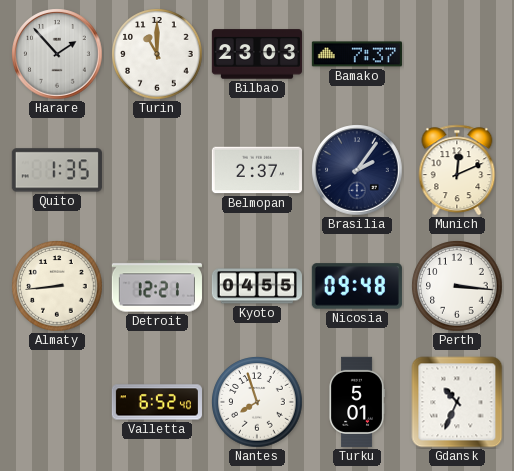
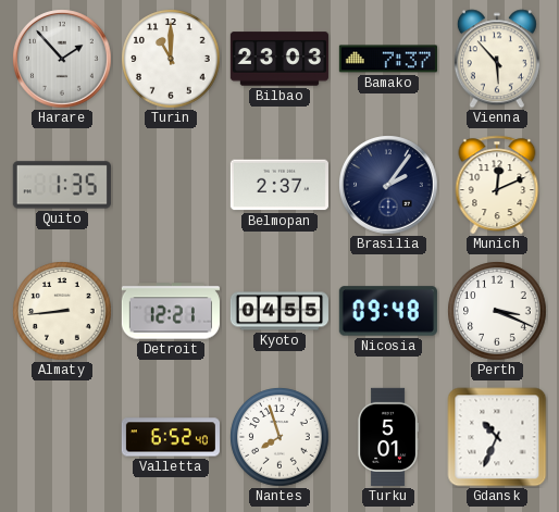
Vienna: none -> 5:53 (497, 59)
Perth: 3:16 -> 3:19 (497, 311)
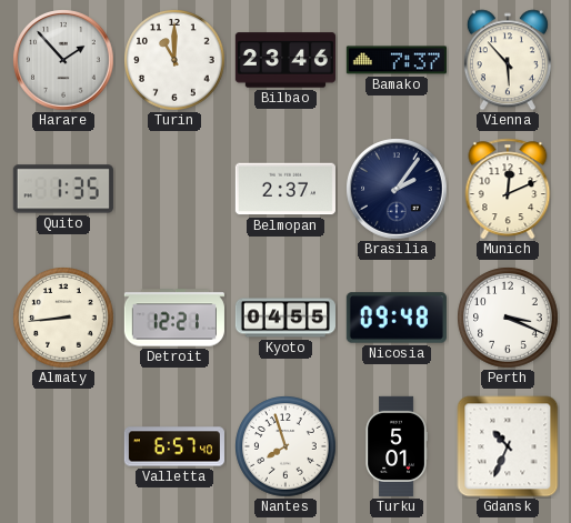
Bilbao: 23:03 -> 23:46 (285, 60)
Valletta: 6:52 -> 6:57 (174, 446)
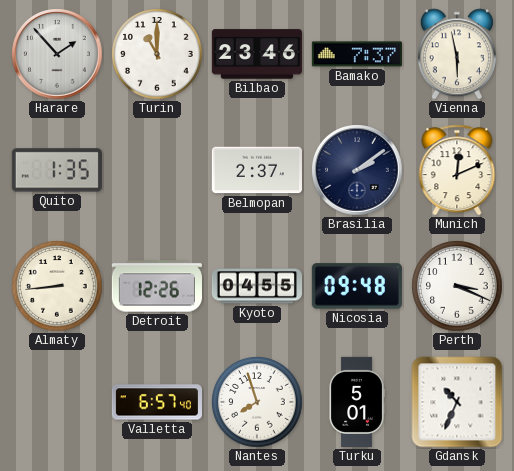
Vienna: 5:53 -> 5:58 (457, 54)
Brasilia: 2:06 -> 2:09 (357, 170)
Detroit: 12:21 -> 12:26 (157, 286)
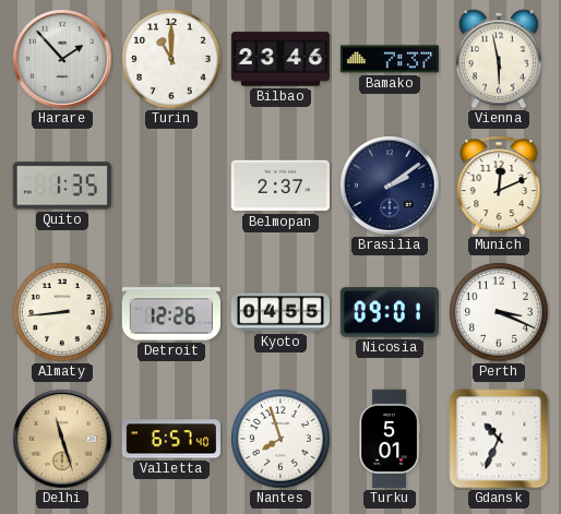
Nicosia: 09:48 -> 09:01 (390, 312)
Delhi: none -> 11:27 (62, 439)
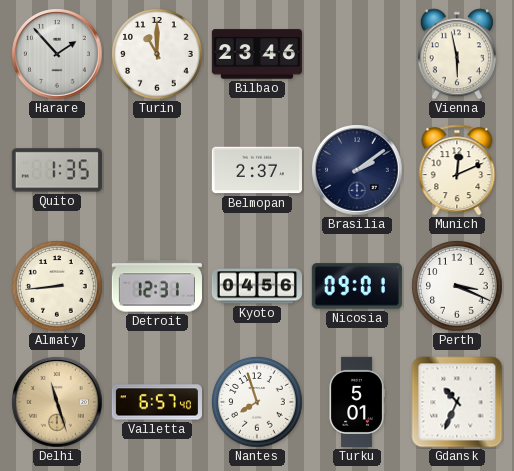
Bamako: 7:37 -> none (390, 59)
Detroit: 12:26 -> 12:31 (157, 286)
Kyoto: 04:55 -> 04:56 (257, 286)
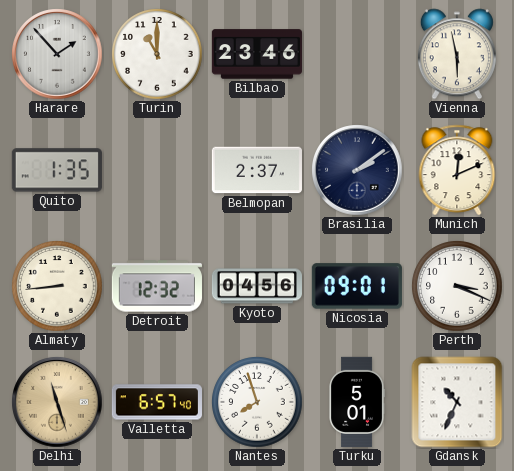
Detroit: 12:31 -> 12:32 (157, 286)
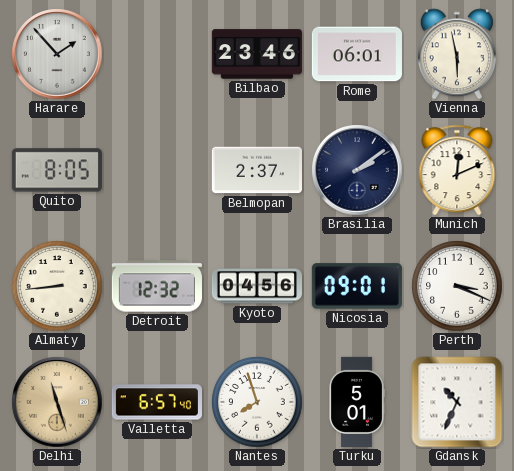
Turin: 11:00 -> none (157, 54)
Rome: none -> 06:01 (357, 54)
Quito: 1:35 -> 8:05 (57, 170)
